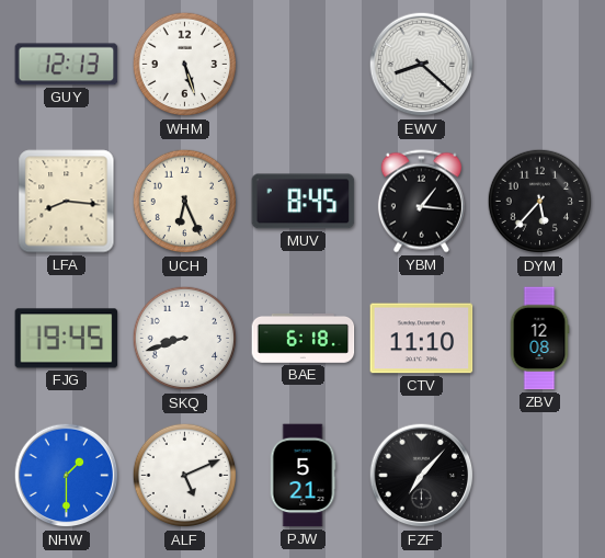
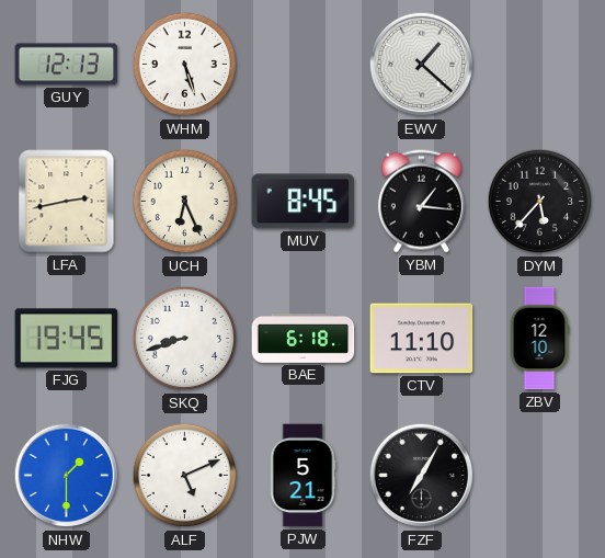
EWV: 8:22 -> 1:22 (422, 65)
LFA: 8:16 -> 2:43 (67, 202)
ZBV: 12:08 -> 12:10 (539, 339)
FZF: 7:07 -> 7:05 (422, 476)
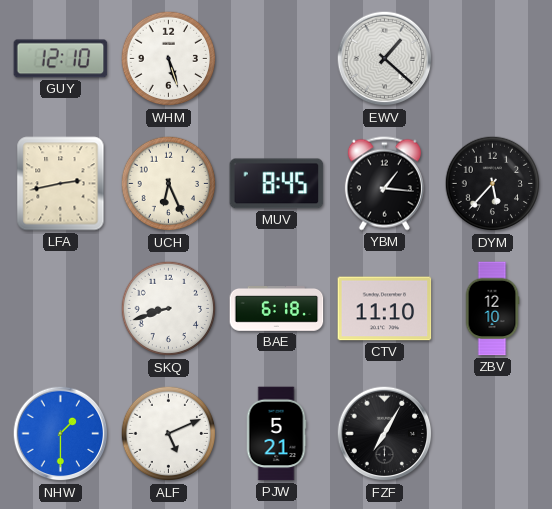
GUY: 12:13 -> 12:10 (61, 59)
FJG: 19:45 -> none (67, 339)
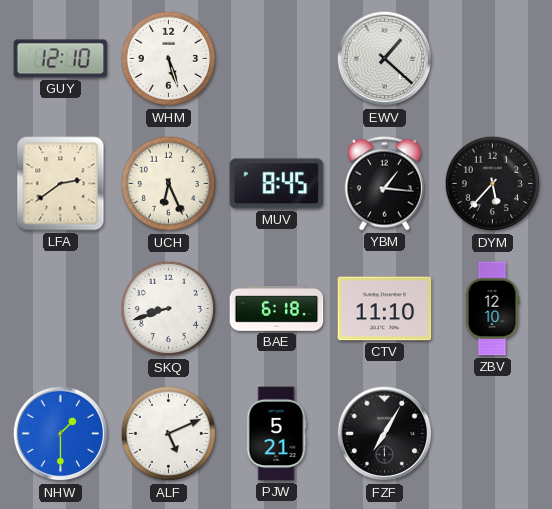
LFA: 2:43 -> 2:39 (61, 184)
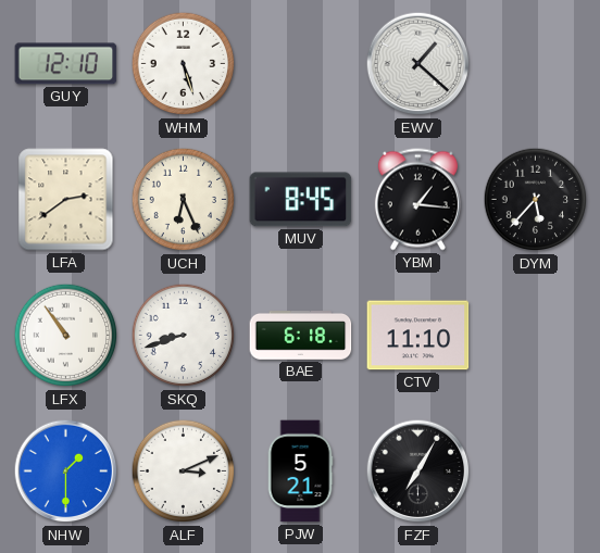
LFX: none -> 10:54 (66, 336)
ZBV: 12:10 -> none (492, 309)
ALF: 5:11 -> 3:11 (184, 472)
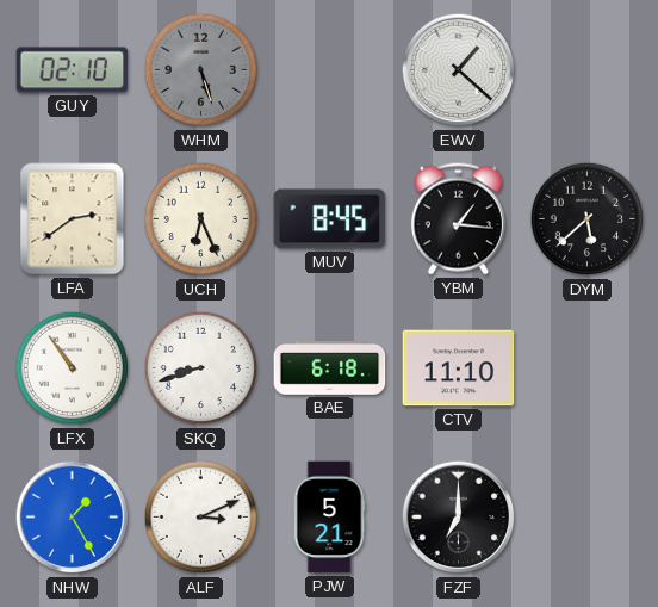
GUY: 12:10 -> 02:10 (73, 70)
WHM dial: white -> grey (201, 70)
DYM: 5:37 -> 5:38 (588, 219)
NHW: 1:30 -> 1:25 (73, 518)
FZF: 7:05 -> 7:00 (459, 518)
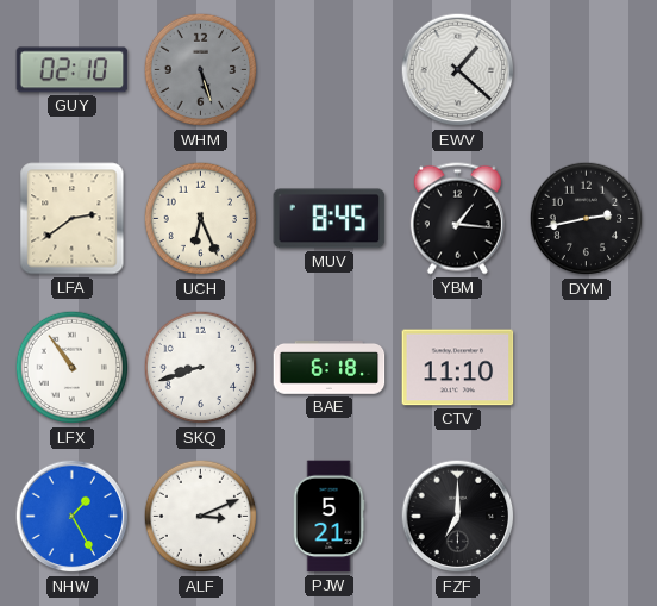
DYM: 5:38 -> 2:43 (587, 219)
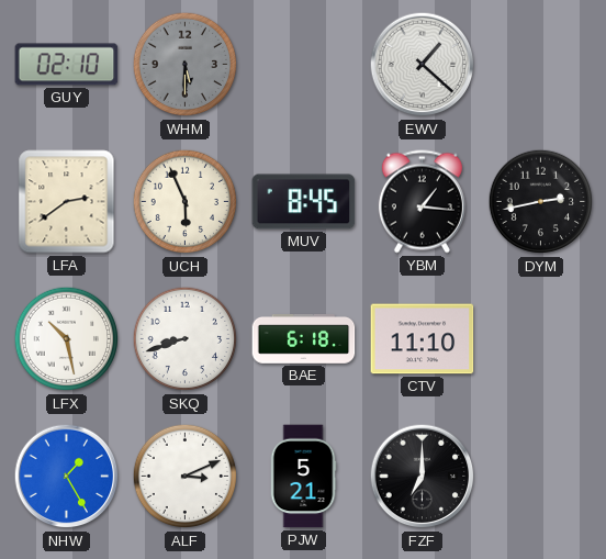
WHM: 5:27 -> 5:30 (186, 65)
UCH: 6:26 -> 5:56 (186, 202)
LFX: 10:54 -> 10:28 (67, 339)
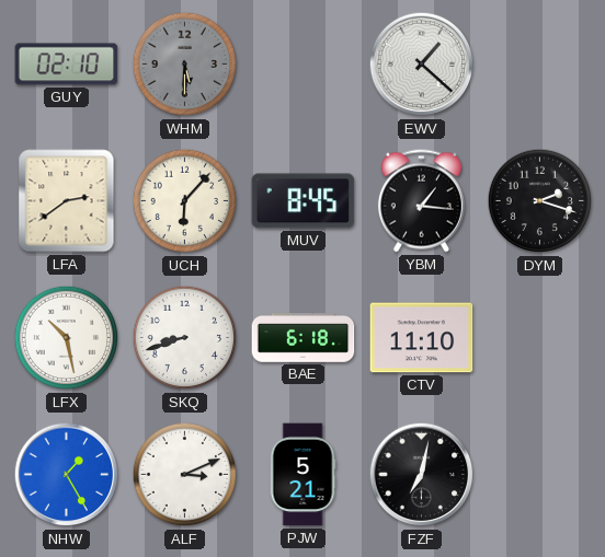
UCH: 5:56 -> 6:07 (185, 201)
DYM: 2:43 -> 2:18 (540, 201)
FZF: 7:00 -> 7:02 (422, 475)
